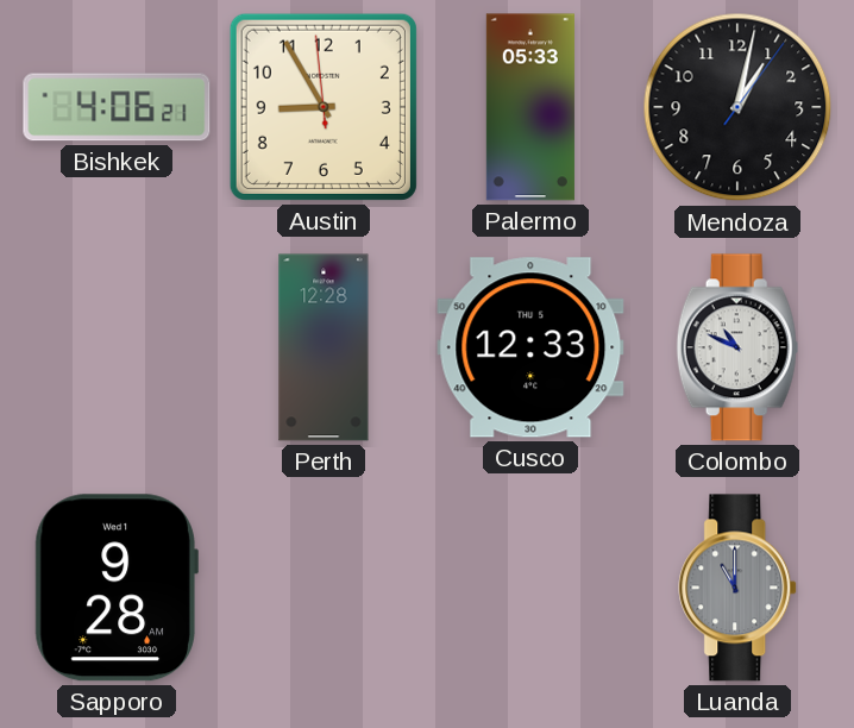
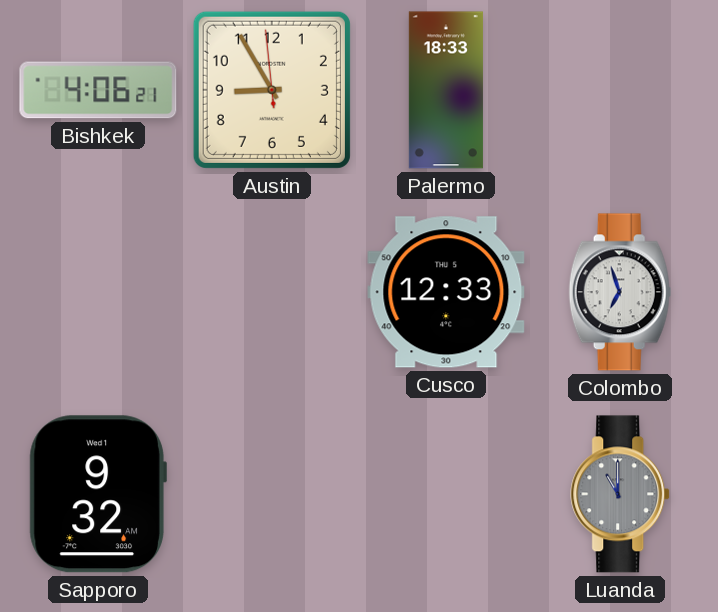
Palermo: 05:33 -> 18:33 (446, 90)
Mendoza: 1:02 -> none (737, 107)
Perth: 12:28 -> none (324, 347)
Colombo: 10:49 -> 6:57 (620, 292)
Sapporo: 9:28 -> 9:32 (98, 494)
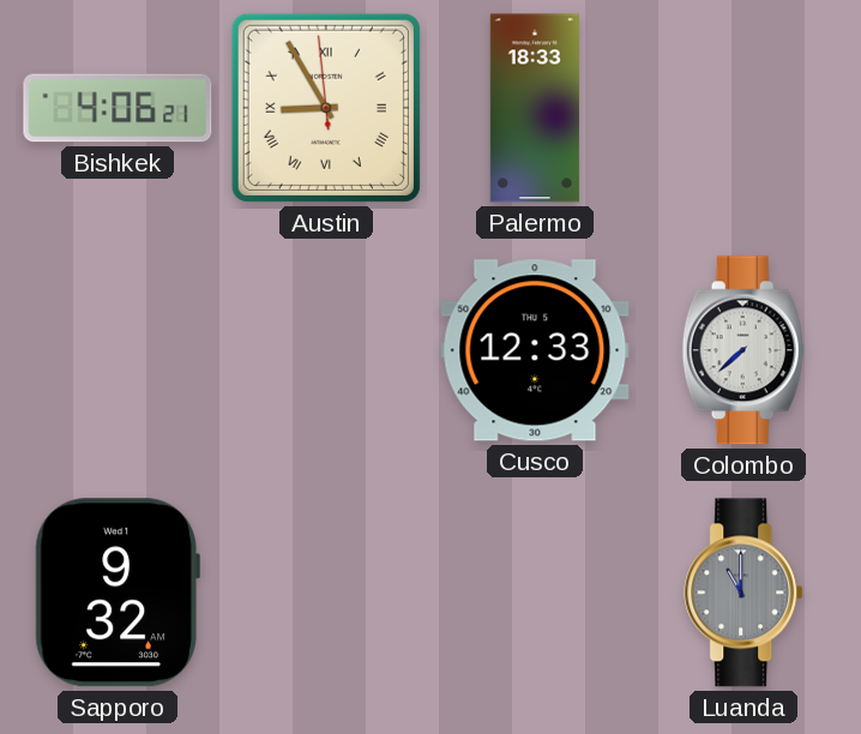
Austin numerals: Arabic -> Roman (326, 108)
Colombo: 6:57 -> 7:38 (743, 350)
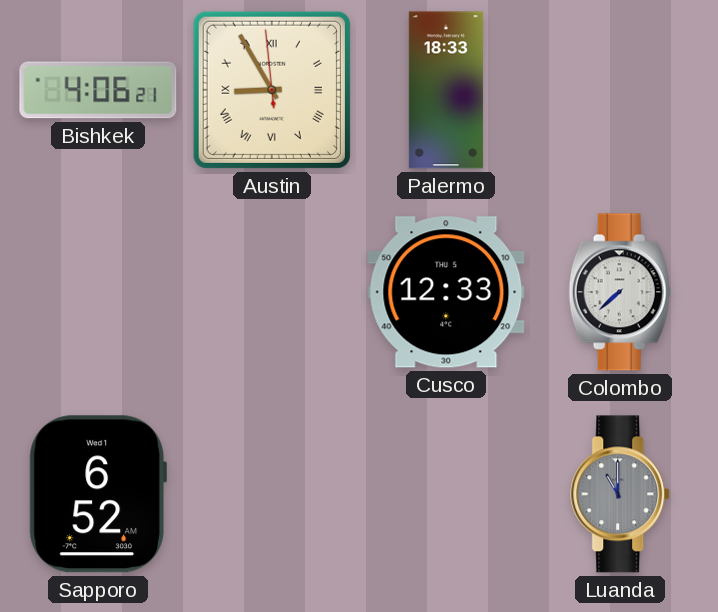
Sapporo: 9:32 -> 6:52 (98, 494)
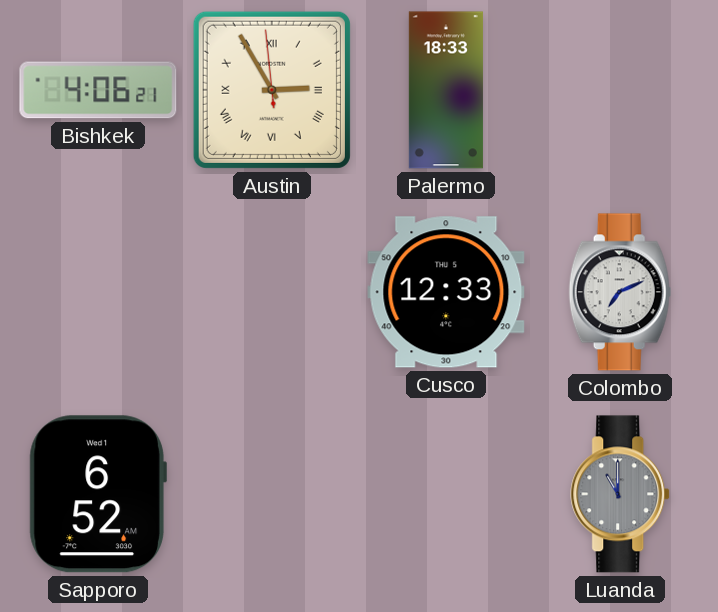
Austin: 8:54 -> 2:54 (272, 90)
Colombo: 7:38 -> 7:11 (620, 292)
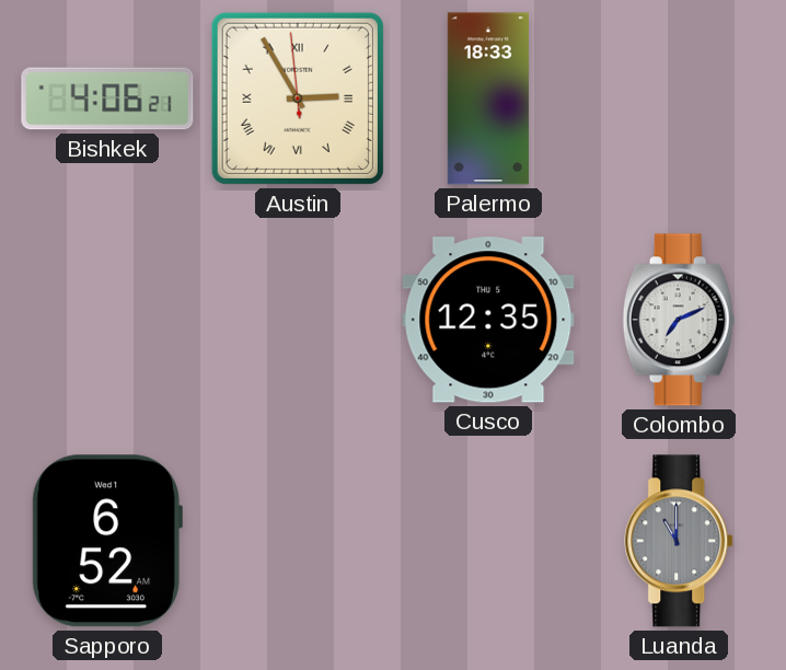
Cusco: 12:33 -> 12:35 (488, 320)
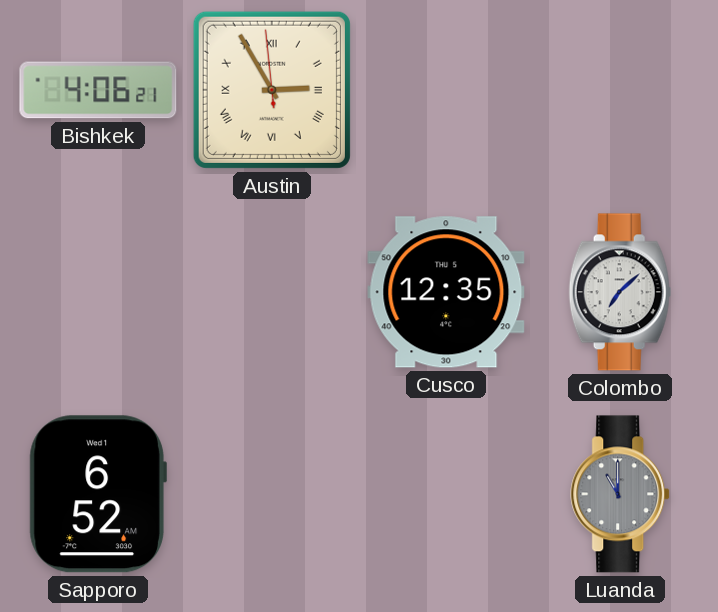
Palermo: 18:33 -> none (488, 99)
Colombo: 7:11 -> 7:08 (620, 292)
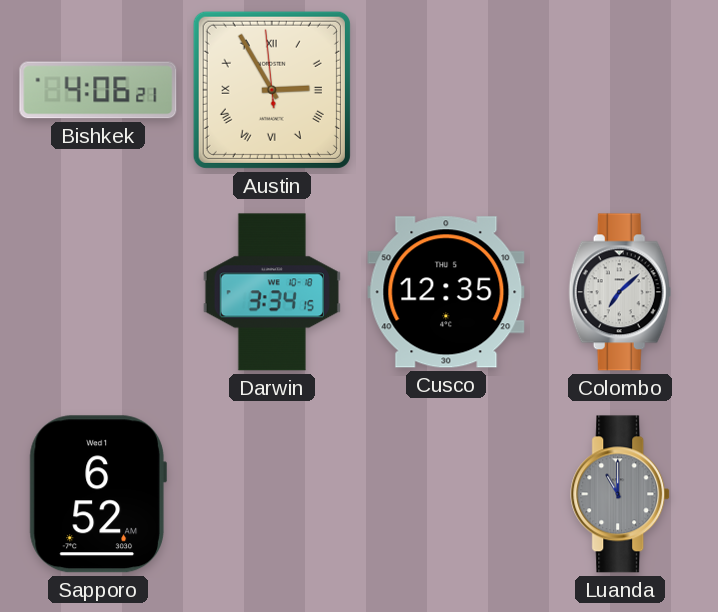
Darwin: none -> 3:34 (272, 292)
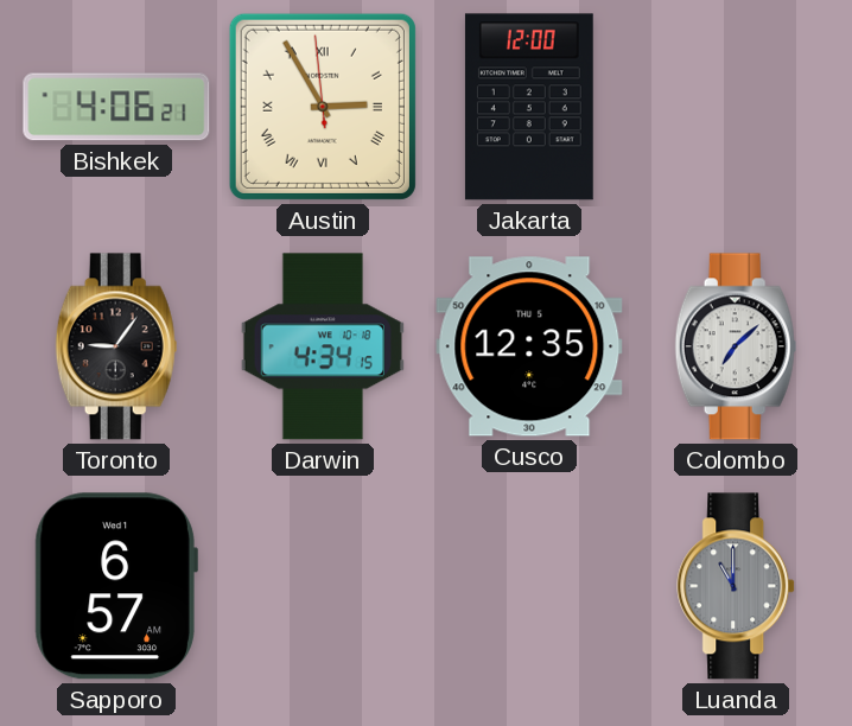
Jakarta: none -> 12:00 (529, 107)
Toronto: none -> 9:06 (116, 346)
Darwin: 3:34 -> 4:34 (323, 346)
Sapporo: 6:52 -> 6:57 (116, 586)
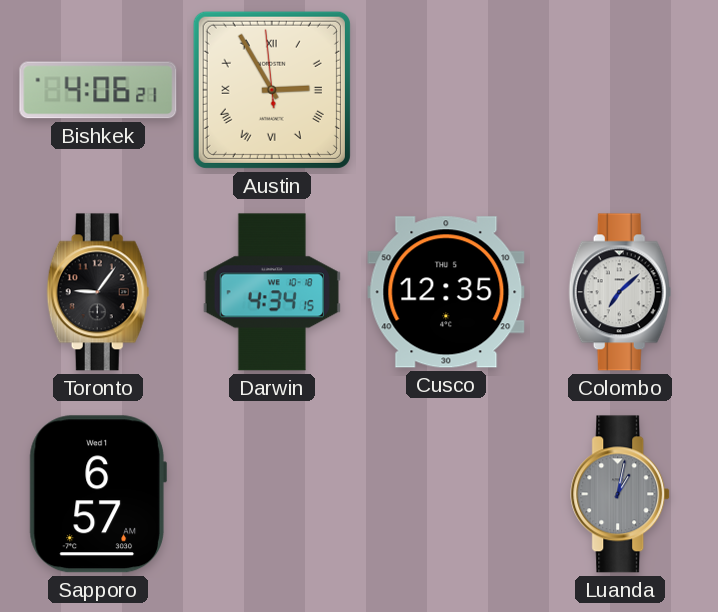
Jakarta: 12:00 -> none (529, 107)
Luanda: 11:00 -> 1:02 (621, 494)
